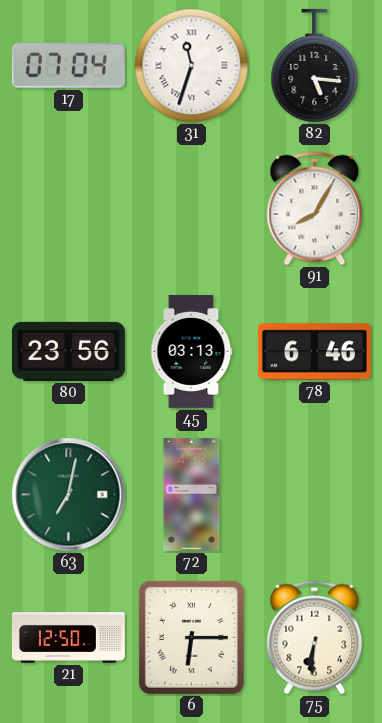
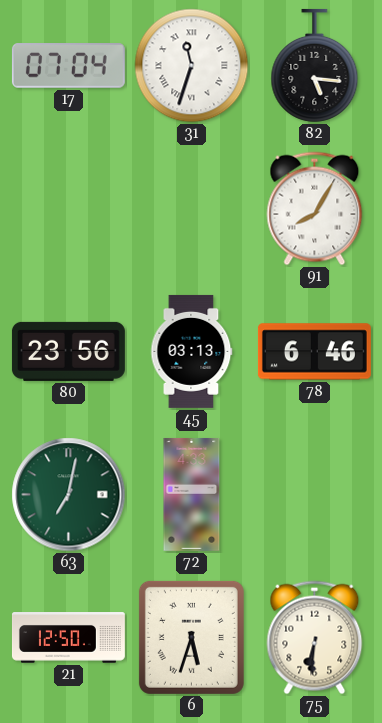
6: 6:15 -> 5:33 (191, 637)
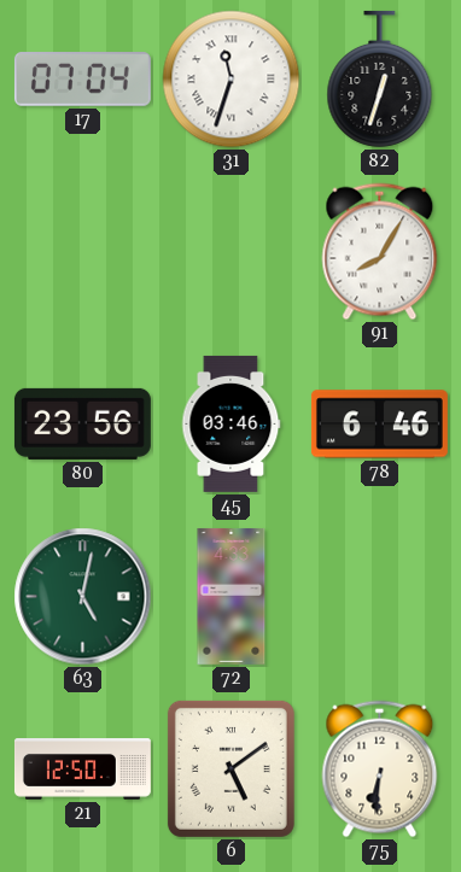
82: 5:16 -> 12:33 (380, 78)
45: 03:13 -> 03:46 (232, 423)
63: 7:02 -> 5:02 (83, 597)
6: 5:33 -> 5:09 (230, 768)
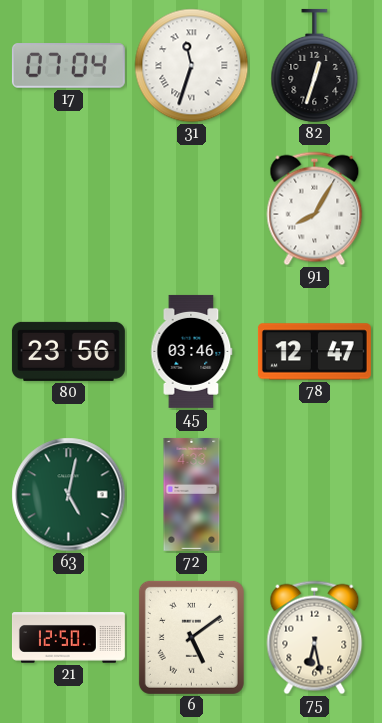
78: 6:46 -> 12:47 (314, 352)
75: 6:31 -> 6:28 (315, 638)
